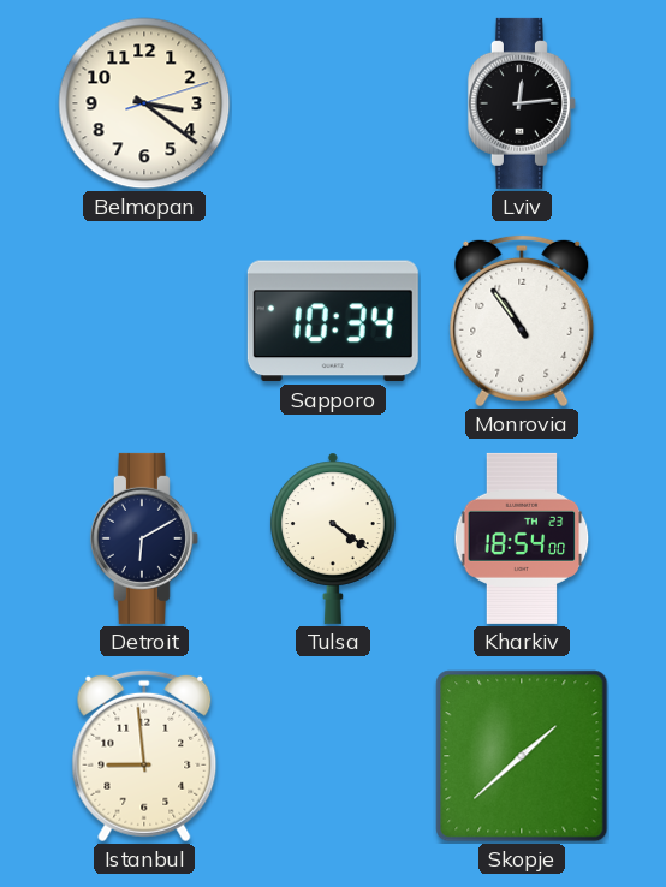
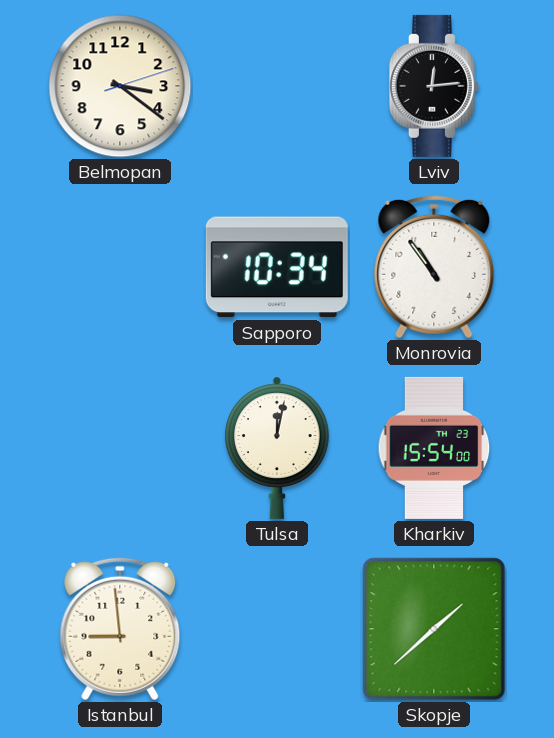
Detroit: 6:10 -> none (144, 538)
Tulsa: 4:21 -> 12:02 (278, 448)
Kharkiv: 18:54 -> 15:54 (434, 448)
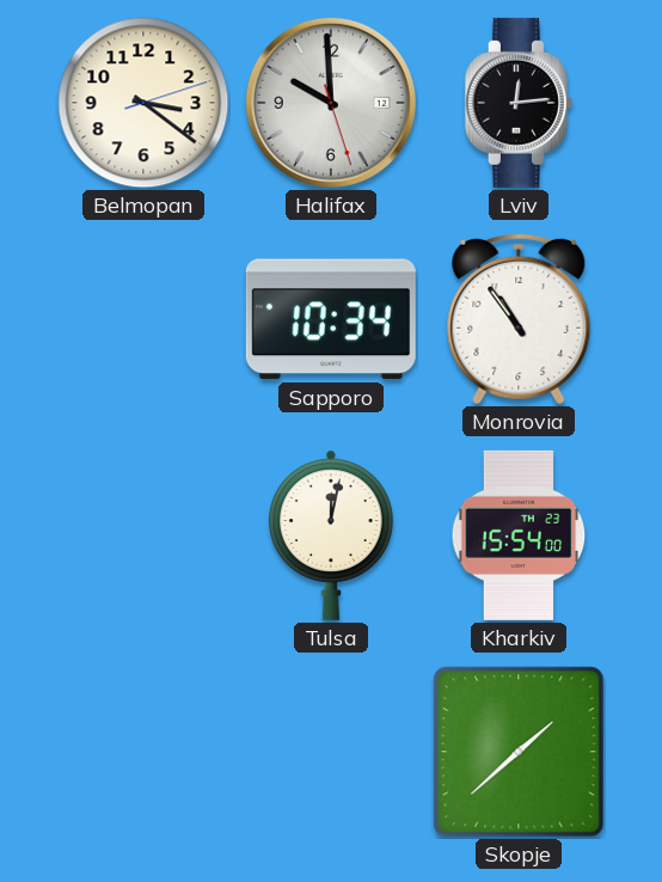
Halifax: none -> 9:59 (331, 103)
Istanbul: 8:59 -> none (120, 629)
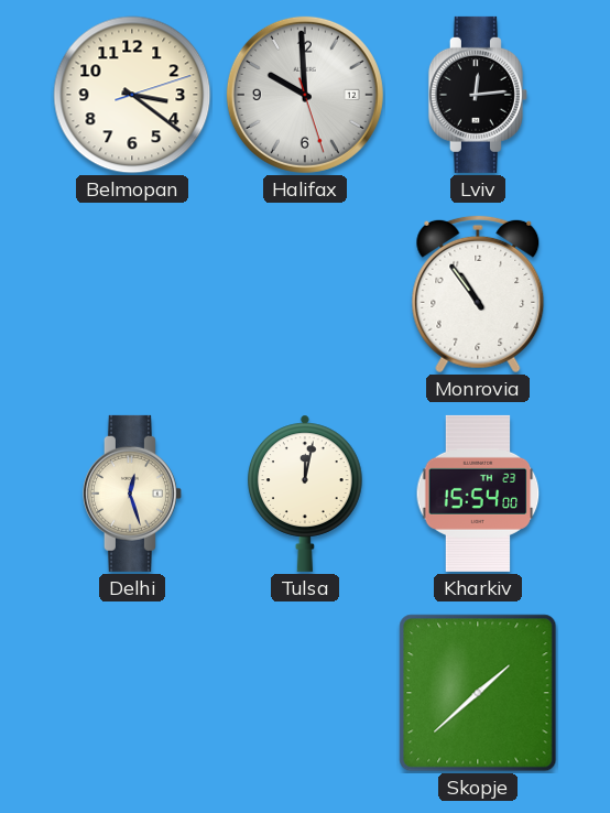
Sapporo: 10:34 -> none (331, 319)
Delhi: none -> 12:27 (132, 494)
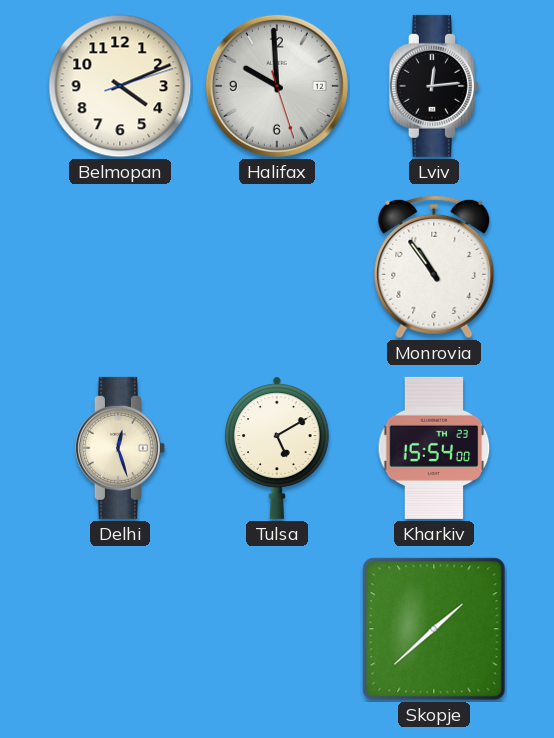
Belmopan: 3:21 -> 4:11 (120, 86)
Tulsa: 12:02 -> 5:10 (278, 448)
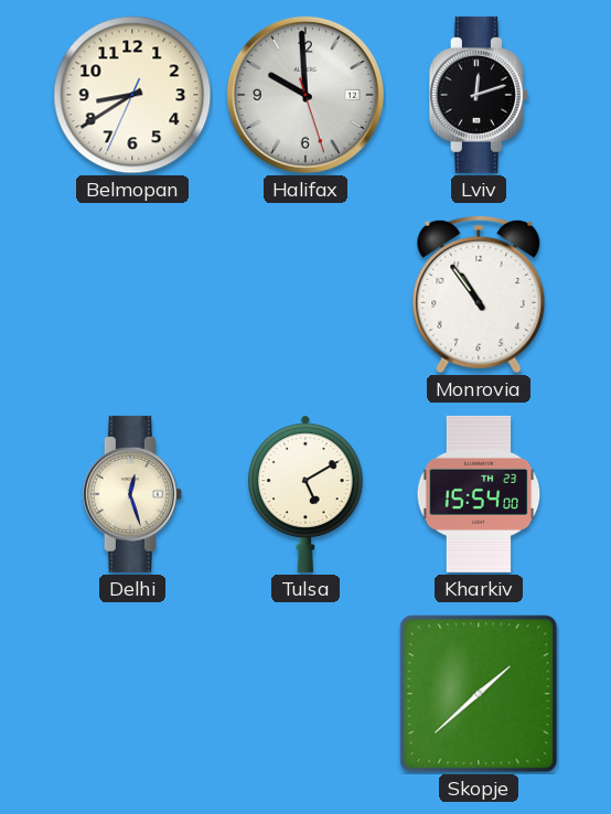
Belmopan: 4:11 -> 8:39 (132, 95)
Lviv: 12:14 -> 12:12 (479, 95)
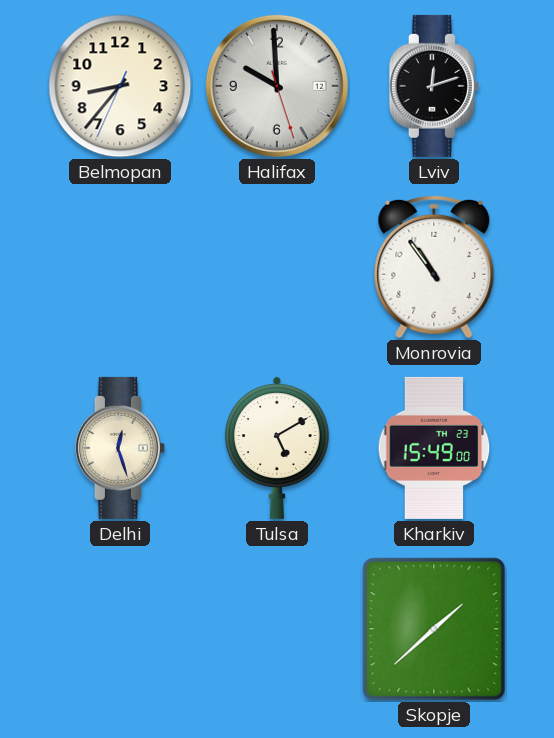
Belmopan: 8:39 -> 8:36 (120, 86)
Kharkiv: 15:54 -> 15:49 (434, 448)
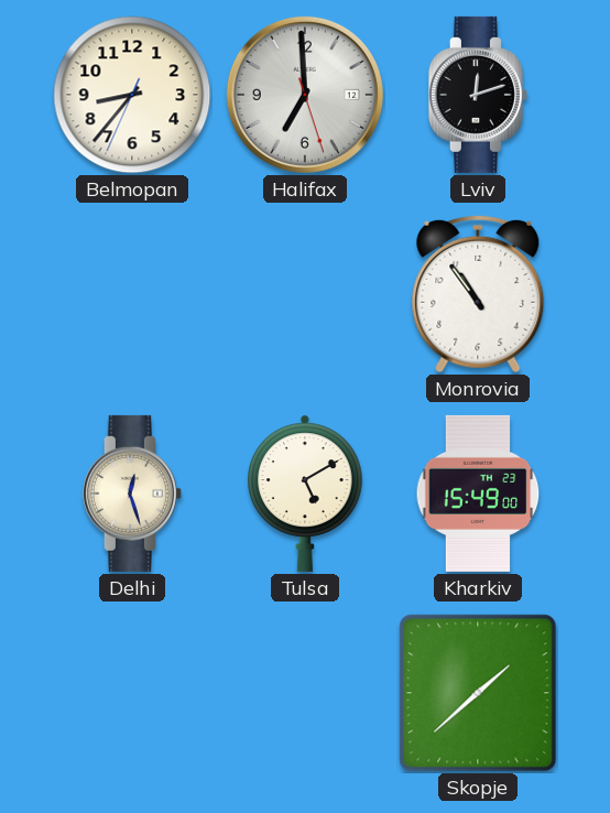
Halifax: 9:59 -> 6:59 (305, 95)
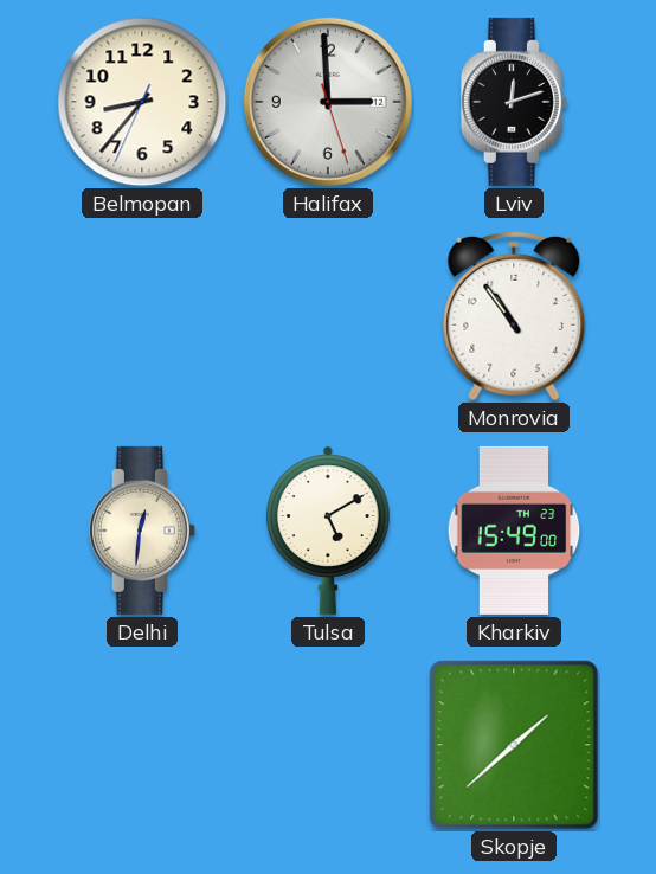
Halifax: 6:59 -> 2:59 (328, 102)
Delhi: 12:27 -> 12:31 (142, 531)
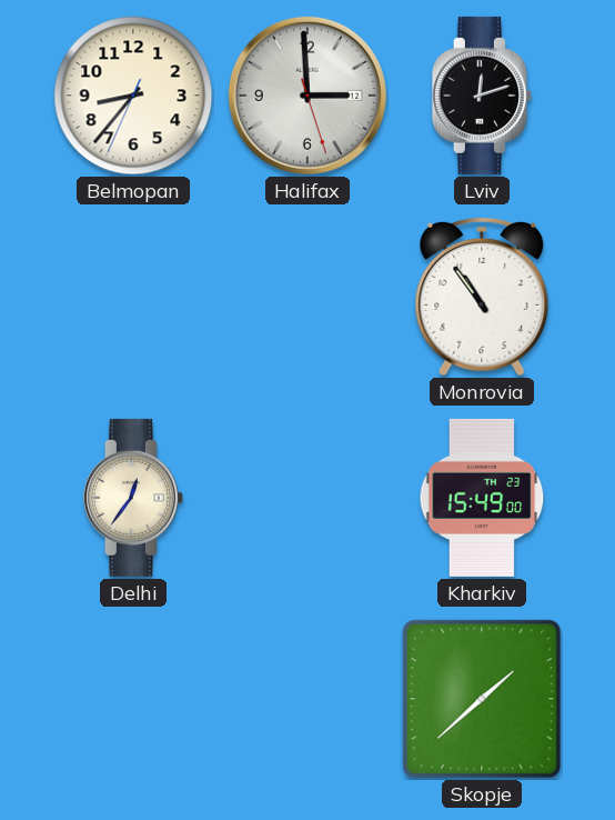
Delhi: 12:31 -> 12:36 (133, 498)
Tulsa: 5:10 -> none (329, 531)
